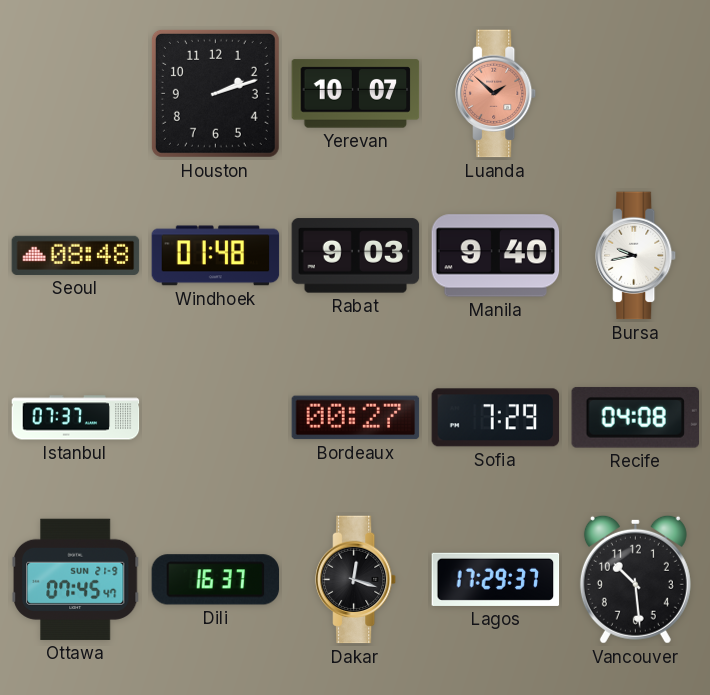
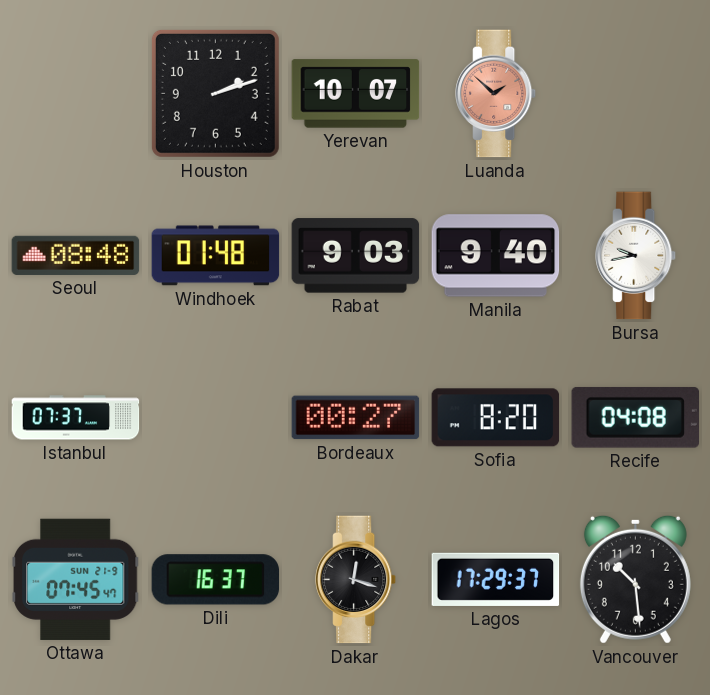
Sofia: 7:29 -> 8:20 (496, 418)
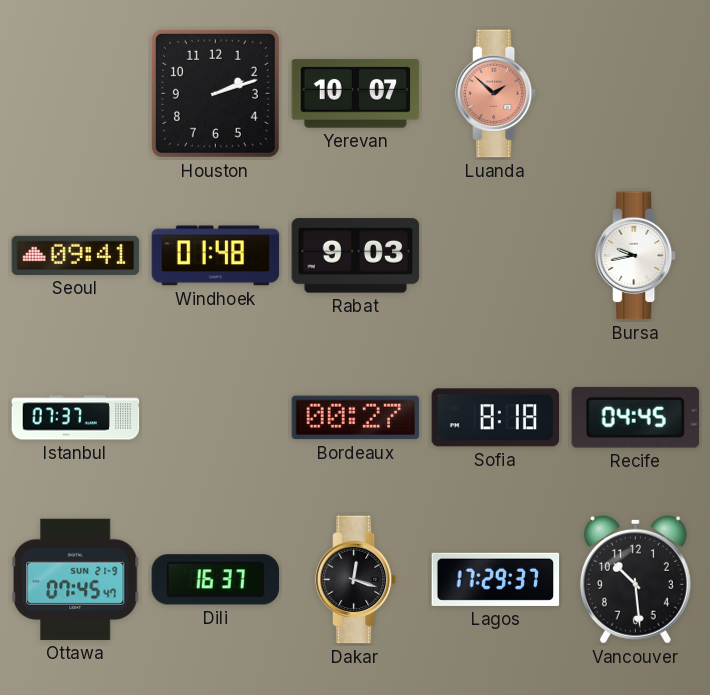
Seoul: 08:48 -> 09:41 (76, 255)
Manila: 9:40 -> none (496, 256)
Sofia: 8:20 -> 8:18 (496, 418)
Recife: 04:08 -> 04:45 (635, 417)
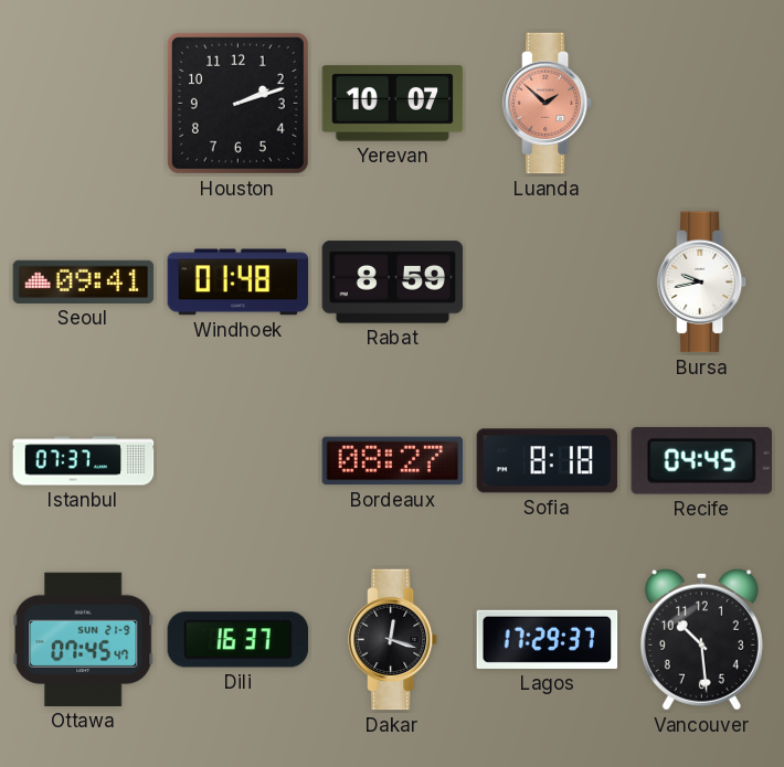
Rabat: 9:03 -> 8:59 (393, 283)
Bordeaux: 00:27 -> 08:27 (393, 461)
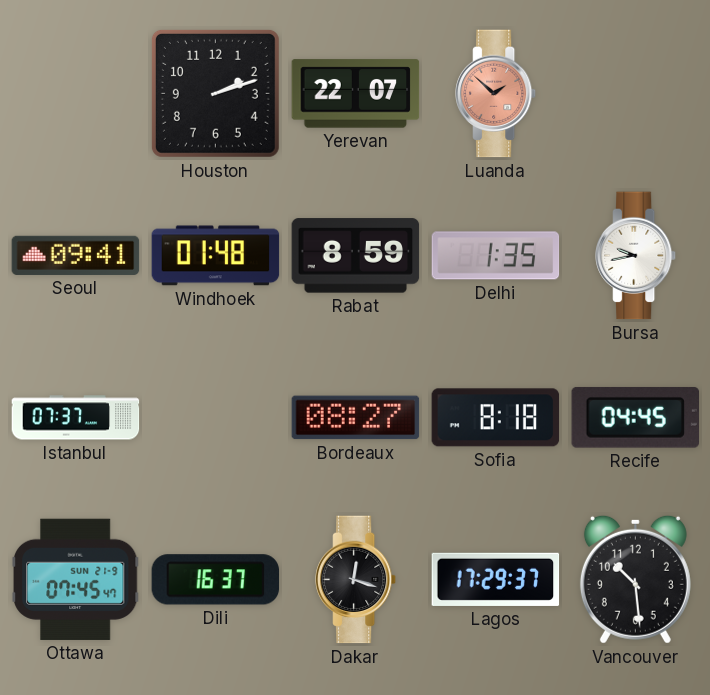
Yerevan: 10:07 -> 22:07 (356, 94)
Delhi: none -> 1:35 (496, 256)
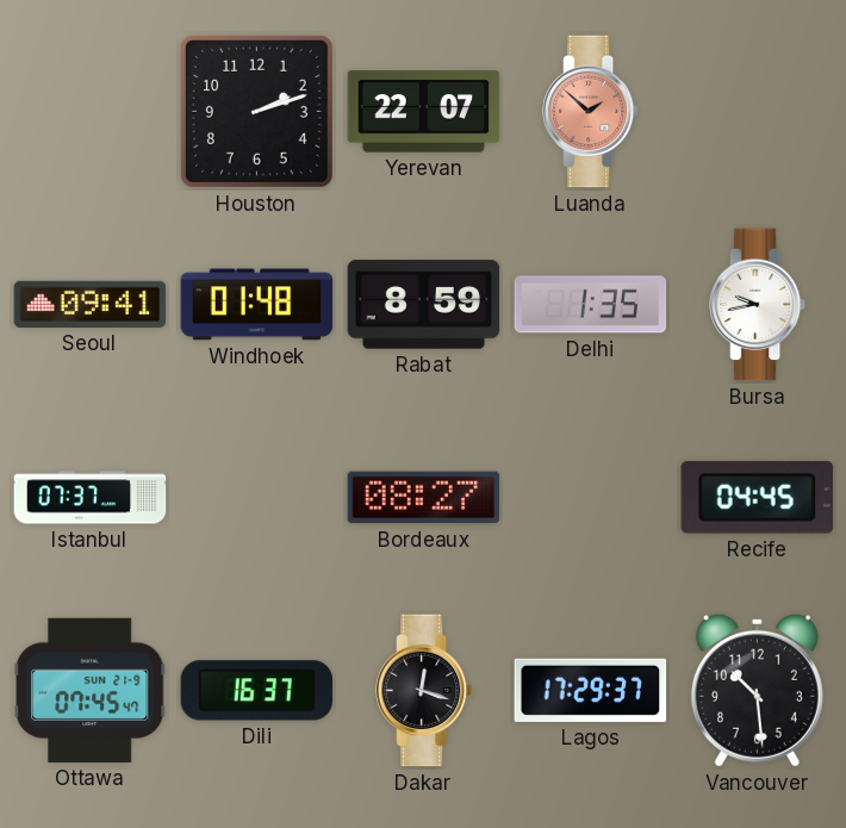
Sofia: 8:18 -> none (496, 418)
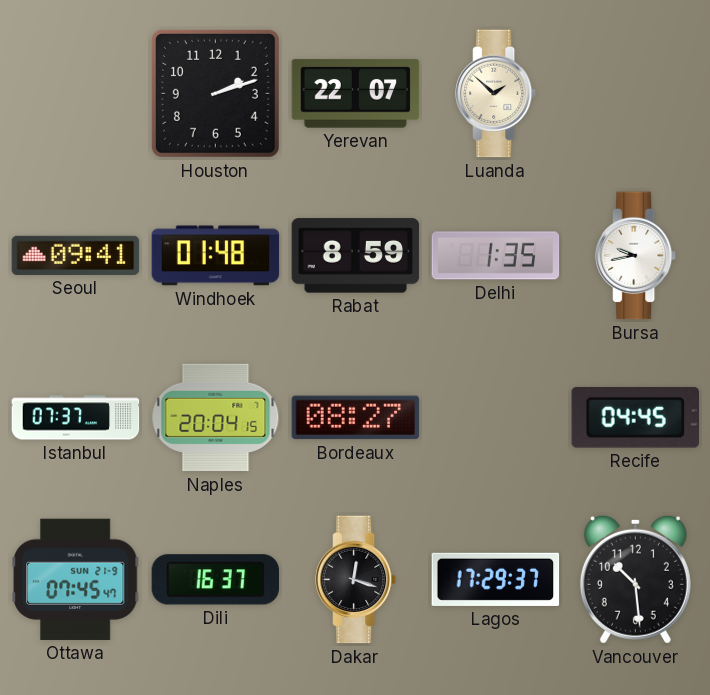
Luanda dial: salmon -> cream (497, 94)
Naples: none -> 20:04 (216, 418)
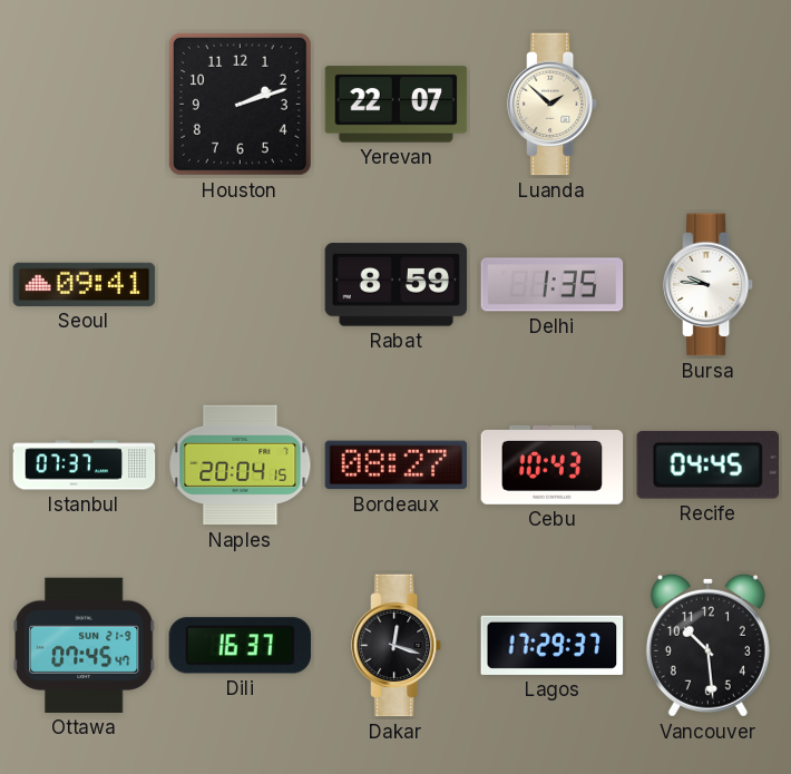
Windhoek: 01:48 -> none (216, 256)
Bursa: 9:43 -> 9:46 (710, 285)
Cebu: none -> 10:43 (553, 464)
